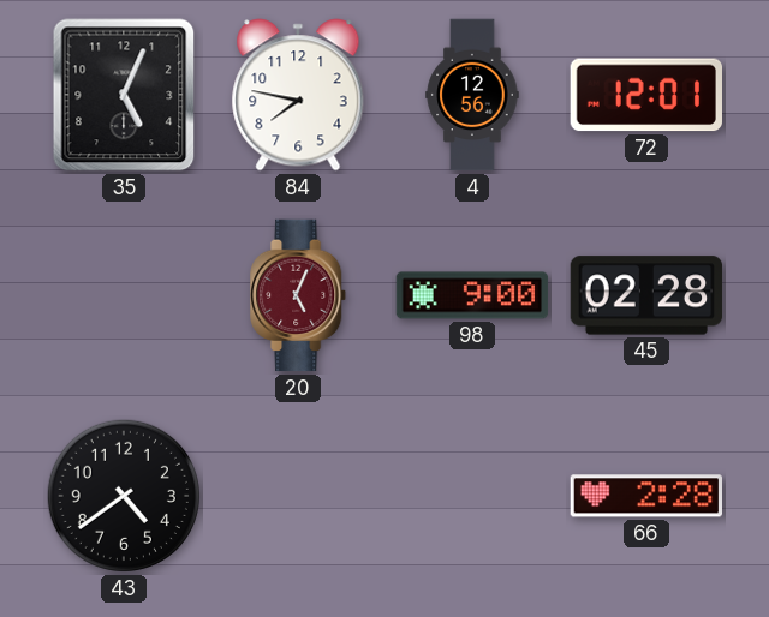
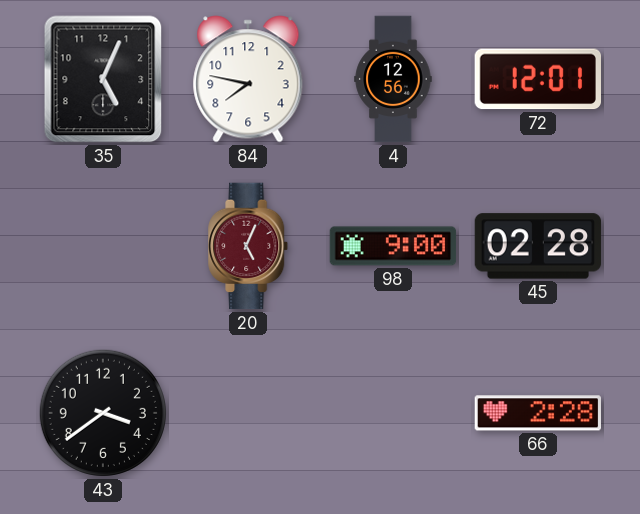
43: 4:39 -> 3:39 (103, 413)
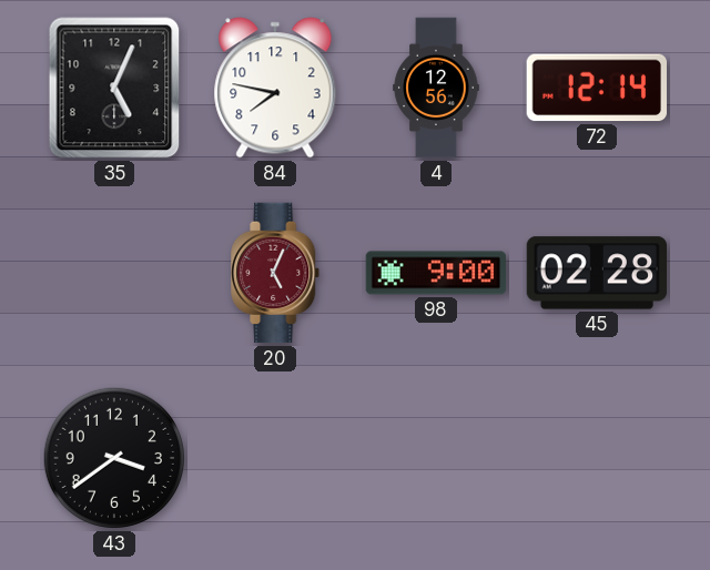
72: 12:01 -> 12:14 (596, 88)
66: 2:28 -> none (537, 413)
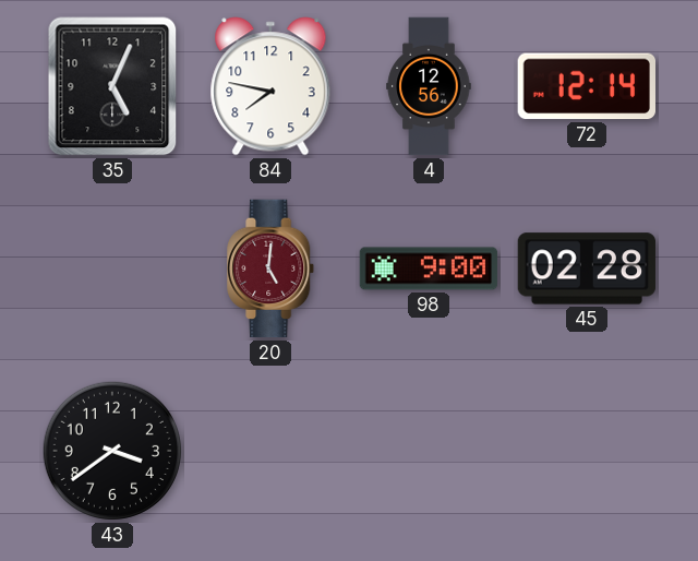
20: 5:04 -> 5:01 (272, 268)
